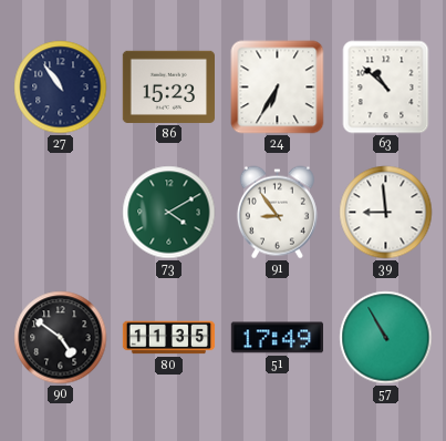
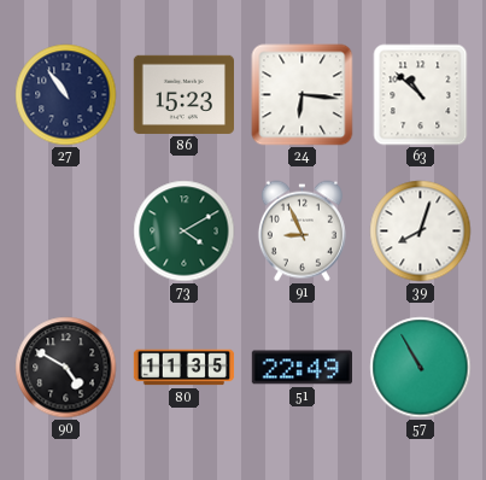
24: 6:35 -> 6:16 (303, 95)
91: 8:54 -> 8:56 (301, 232)
39: 8:59 -> 8:03 (421, 232)
90: 4:51 -> 4:50 (66, 368)
51: 17:49 -> 22:49 (301, 368)
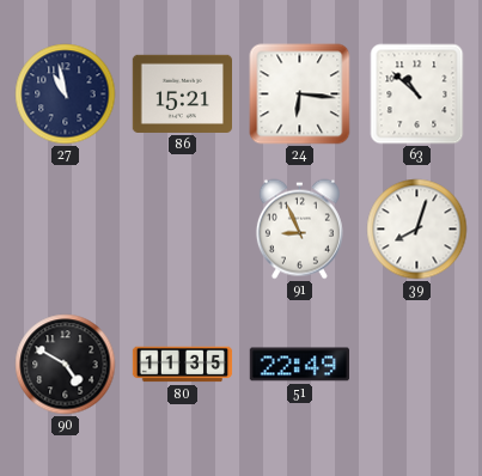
27: 10:54 -> 10:58 (66, 94)
86: 15:23 -> 15:21 (182, 93)
73: 4:10 -> none (185, 232)
57: 10:55 -> none (421, 368)
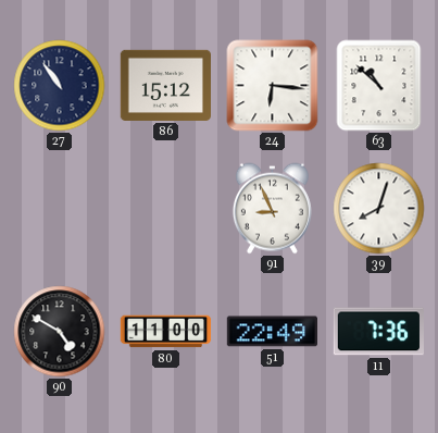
27: 10:58 -> 10:54 (60, 86)
86: 15:21 -> 15:12 (165, 85)
80: 11:35 -> 11:00 (166, 332)
11: none -> 7:36 (378, 332)
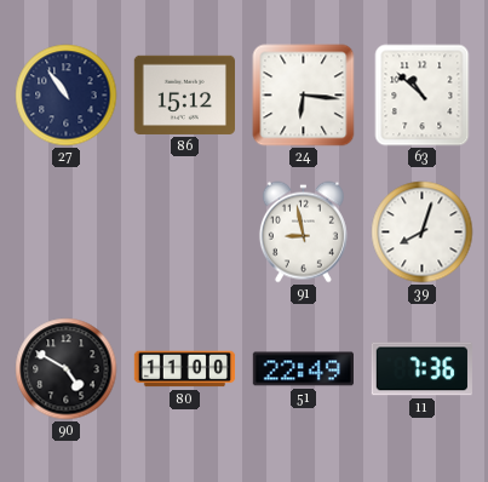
91: 8:56 -> 8:58 (303, 233)
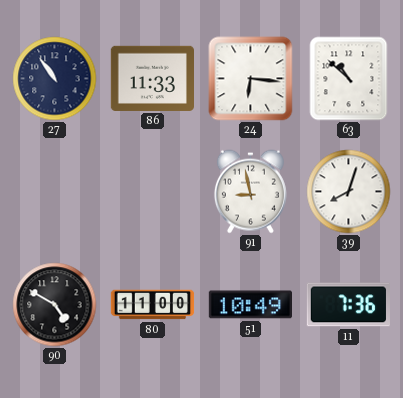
86: 15:12 -> 11:33 (152, 78)
51: 22:49 -> 10:49 (250, 305)
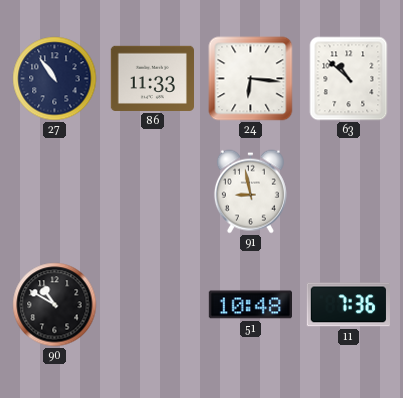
39: 8:03 -> none (349, 192)
90: 4:50 -> 10:50 (55, 305)
80: 11:00 -> none (153, 305)
51: 10:49 -> 10:48 (250, 305)
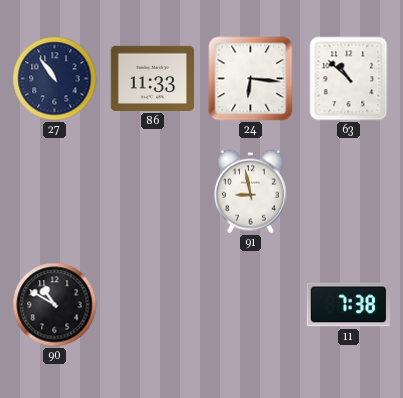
51: 10:48 -> none (250, 305)
11: 7:36 -> 7:38 (348, 305)
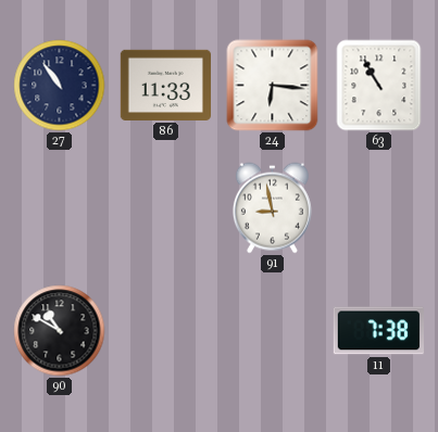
63: 10:52 -> 10:55 (379, 86)
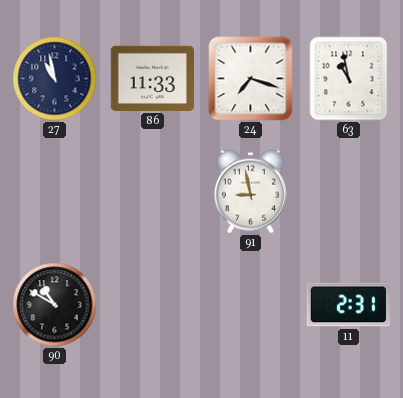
27: 10:54 -> 10:58 (55, 79)
24: 6:16 -> 7:18 (251, 79)
63: 10:55 -> 10:58 (349, 79)
11: 7:38 -> 2:31 (348, 305)
